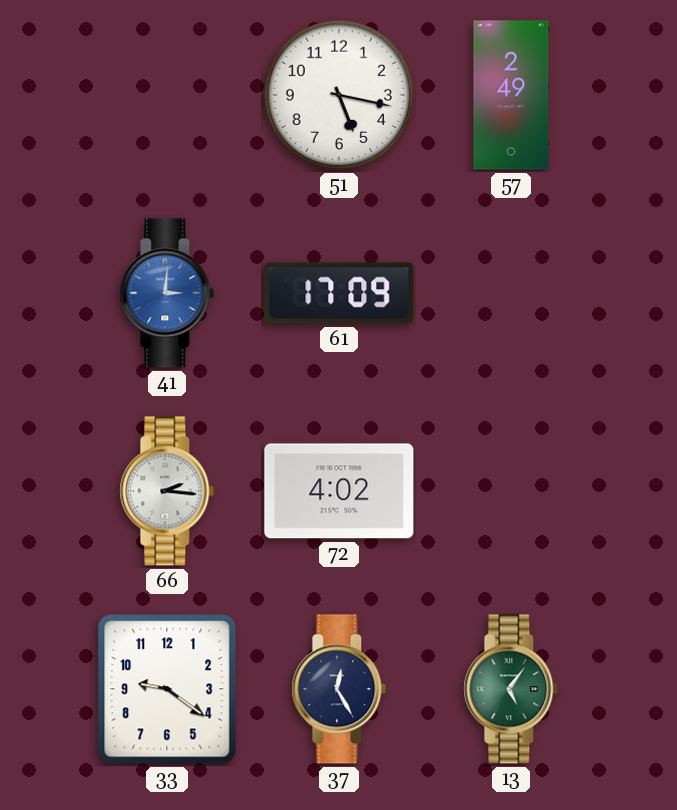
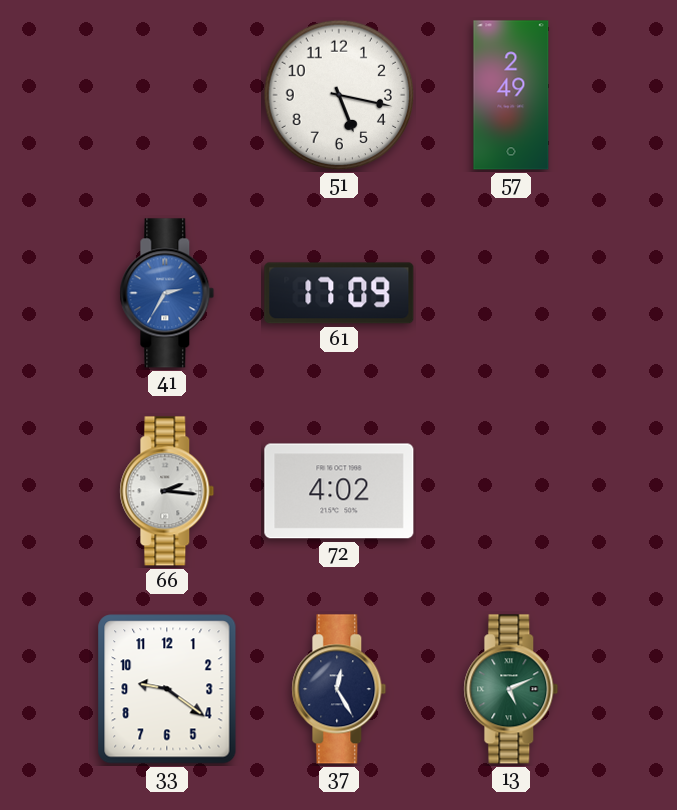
41: 3:01 -> 2:35 (167, 293)
13: 5:06 -> 5:11 (511, 689)
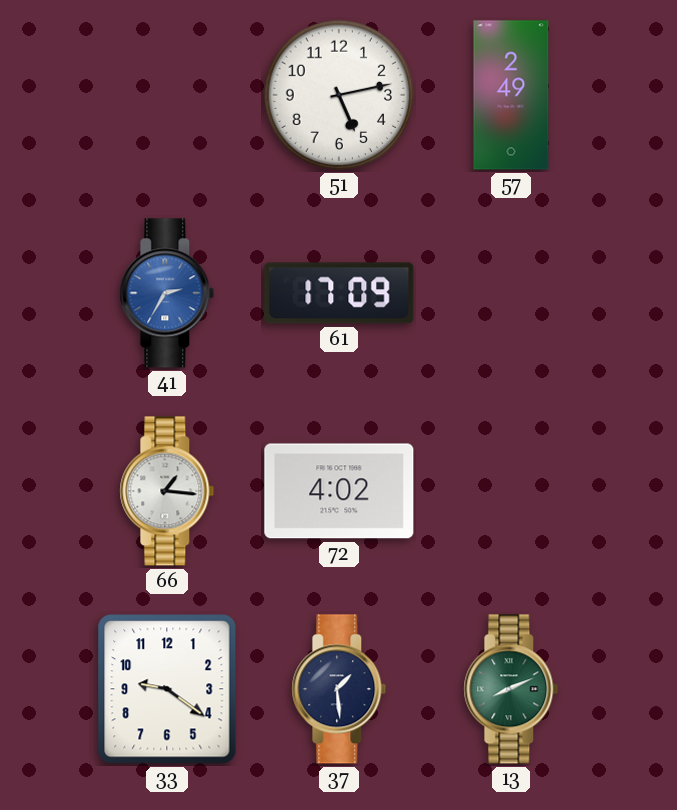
51: 5:17 -> 5:13 (339, 95)
66: 2:16 -> 1:16 (167, 491)
37: 12:25 -> 1:29 (339, 689)
13: 5:11 -> 8:11 (511, 689)
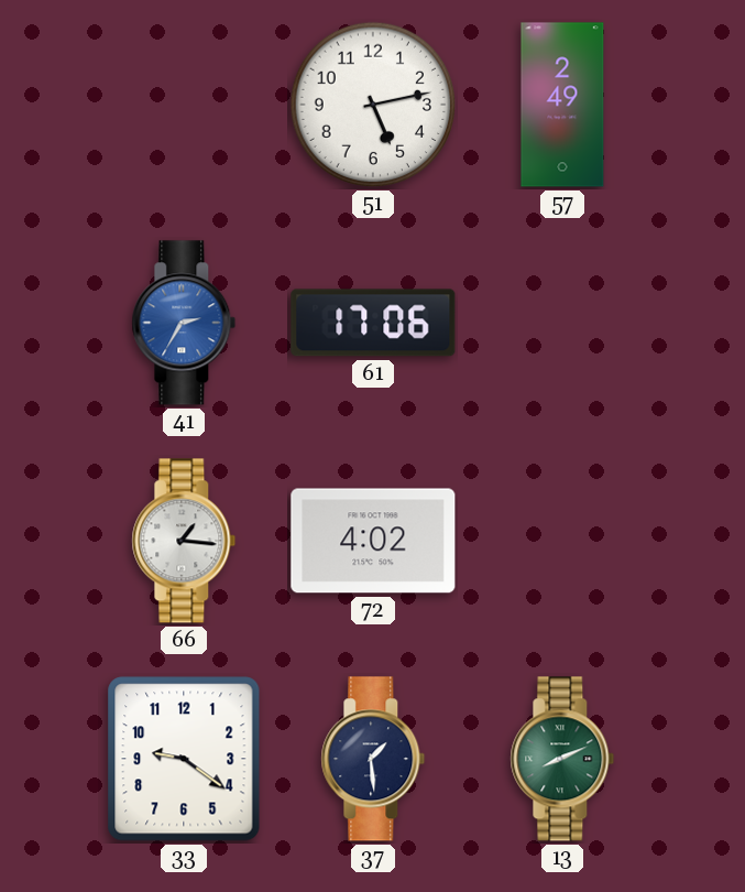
61: 17:09 -> 17:06 (373, 323)
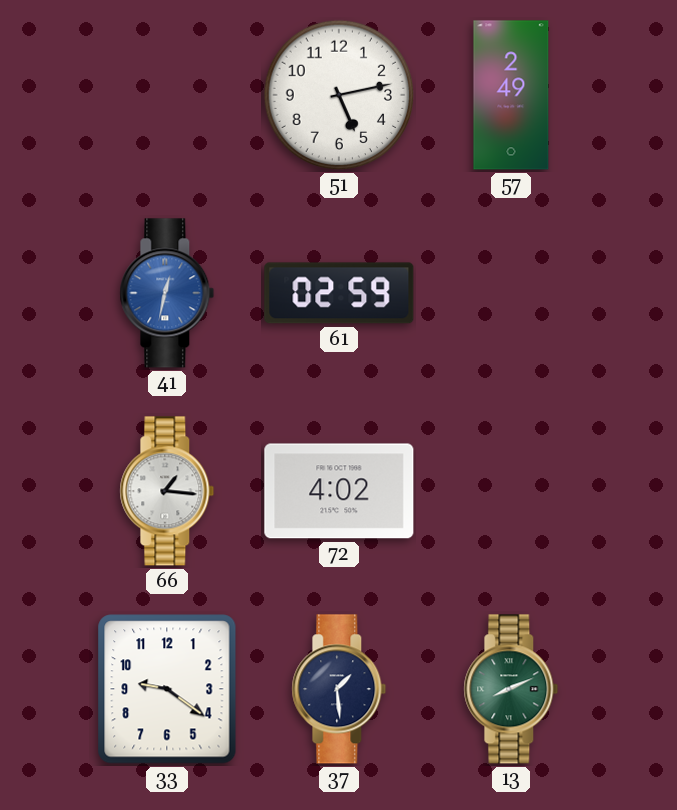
41: 2:35 -> 12:32 (167, 293)
61: 17:06 -> 02:59 (339, 293)
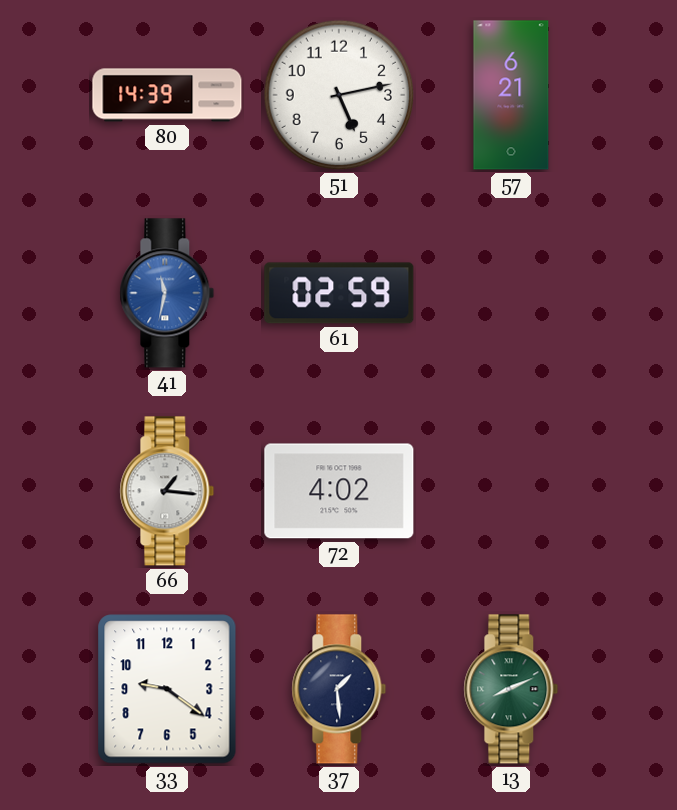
80: none -> 14:39 (167, 95)
57: 2:49 -> 6:21 (511, 95)
41: 12:32 -> 11:32 (167, 293)
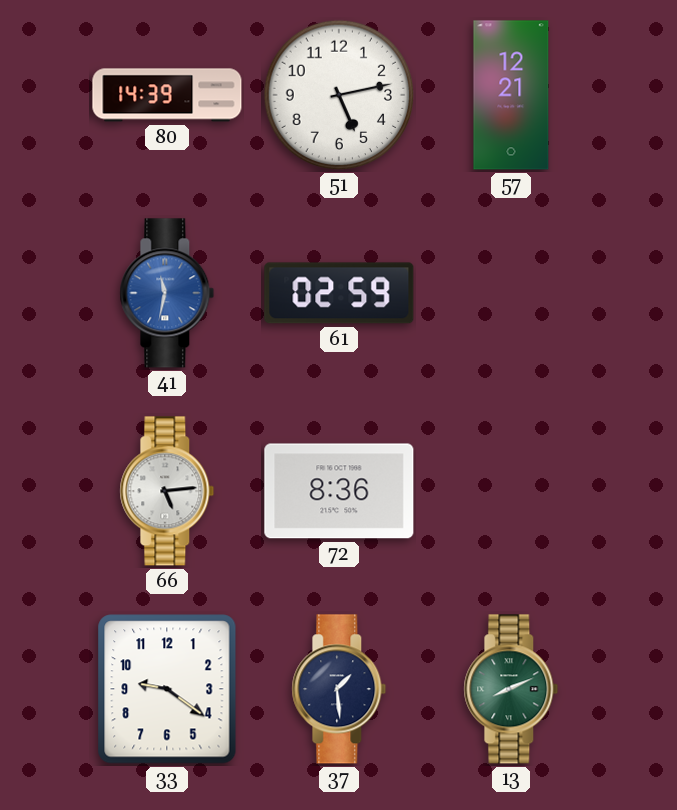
57: 6:21 -> 12:21 (511, 95)
66: 1:16 -> 5:14 (167, 491)
72: 4:02 -> 8:36 (339, 491)
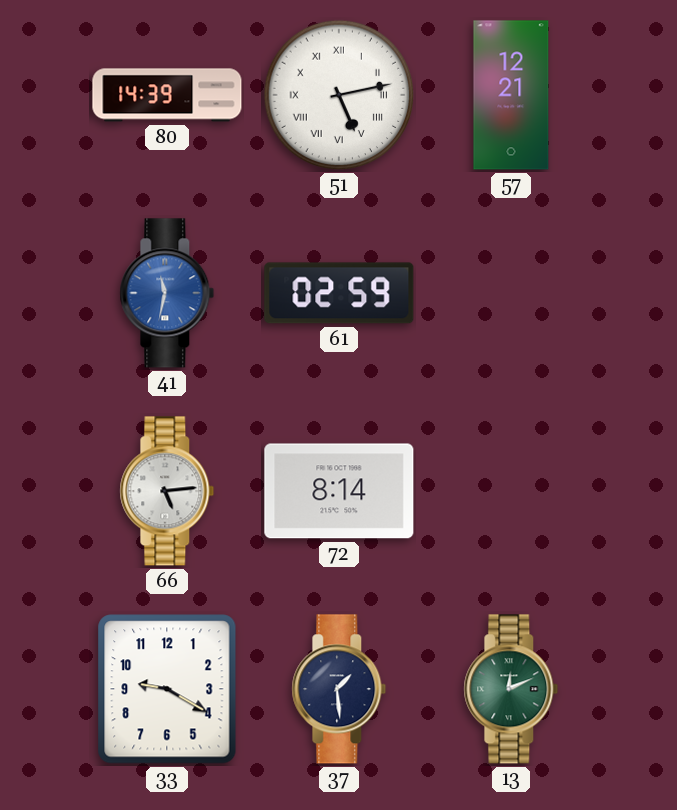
51 numerals: Arabic -> Roman (339, 95)
72: 8:36 -> 8:14 (339, 491)
33: 9:21 -> 9:20 (167, 689)
13: 8:11 -> 12:11 (511, 689)
